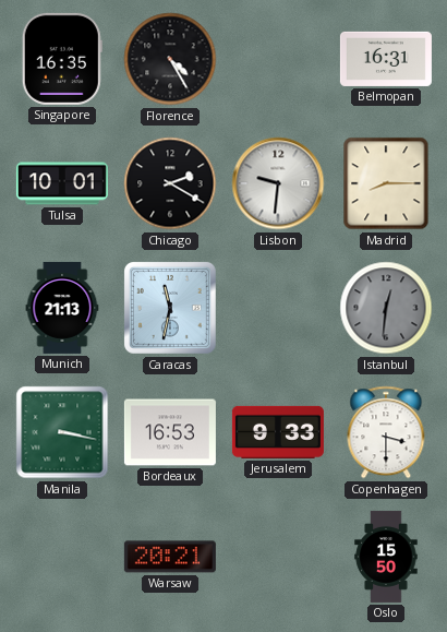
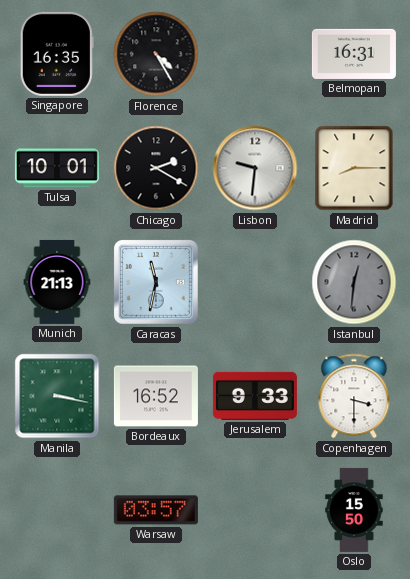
Bordeaux: 16:53 -> 16:52 (156, 396)
Warsaw: 20:21 -> 03:57 (156, 510)
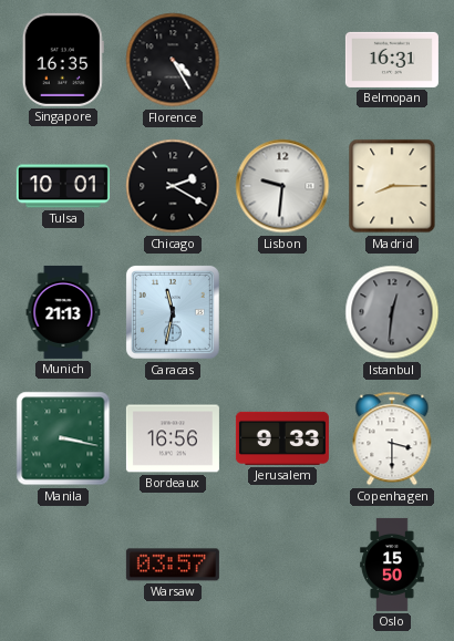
Bordeaux: 16:52 -> 16:56 (173, 438)
